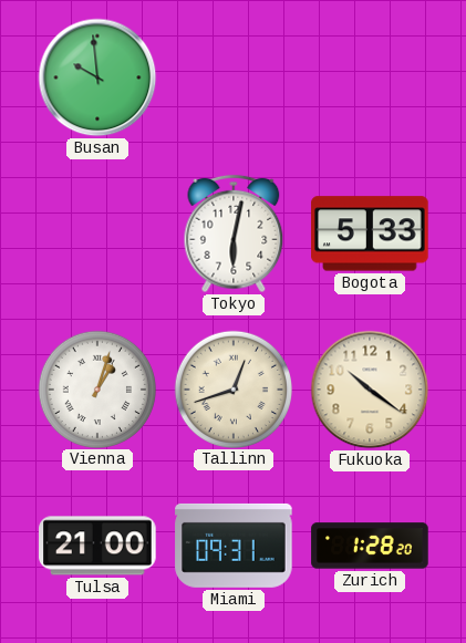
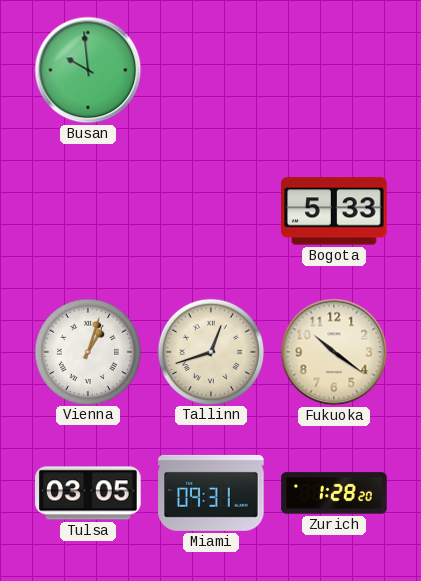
Tokyo: 6:02 -> none (234, 234)
Tulsa: 21:00 -> 03:05 (88, 493)
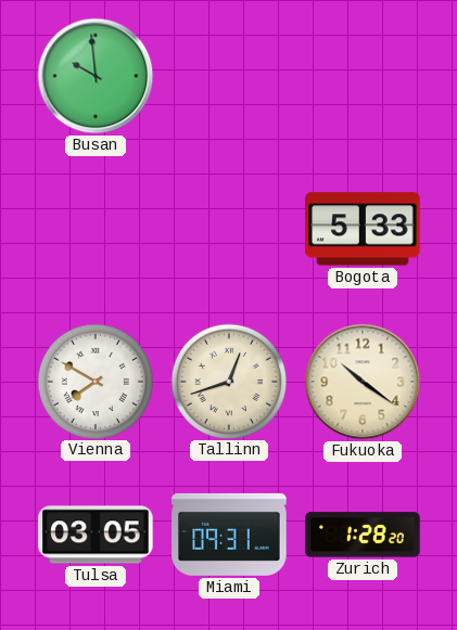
Vienna: 1:03 -> 7:50 (94, 381)
